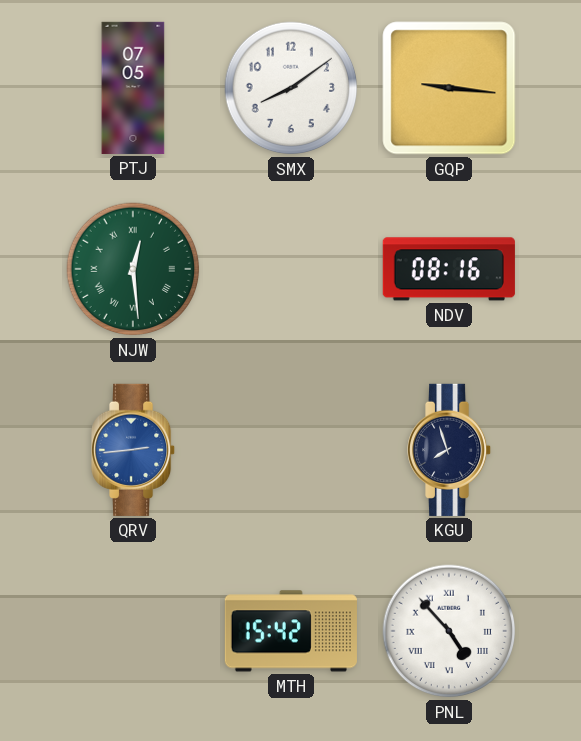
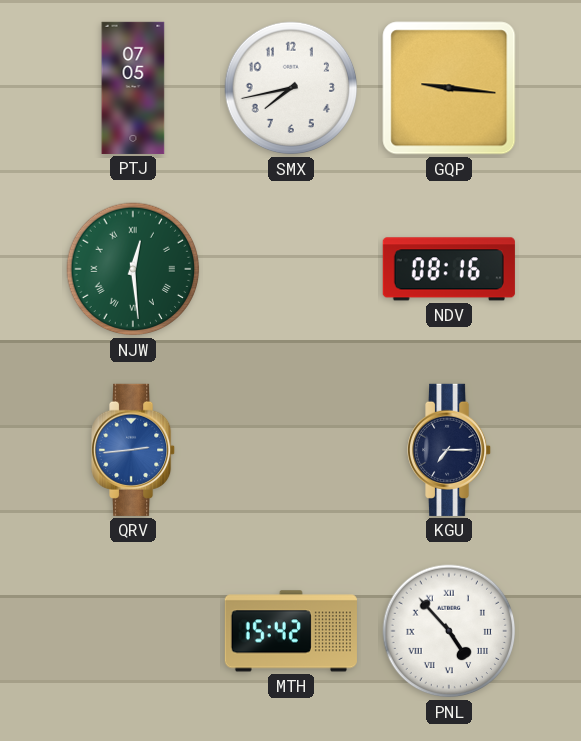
SMX: 8:09 -> 7:43 (291, 88)
KGU: 7:57 -> 7:15 (450, 450)
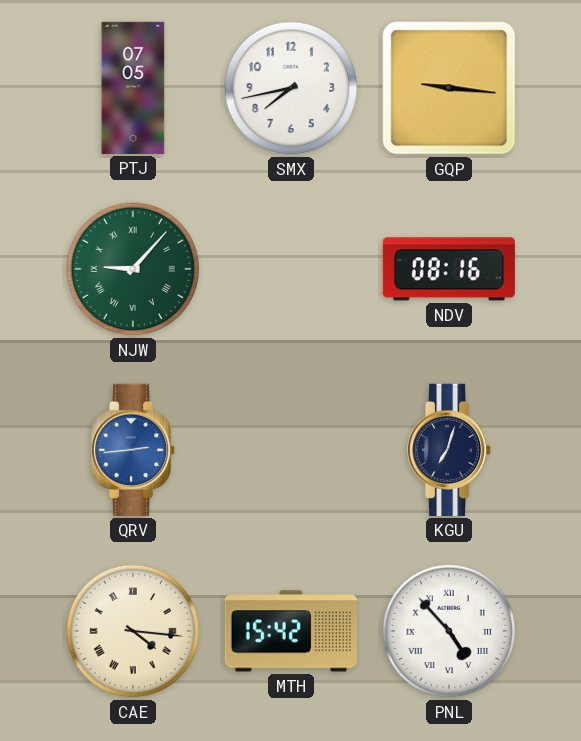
NJW: 12:29 -> 9:07 (133, 269)
KGU: 7:15 -> 7:03 (450, 450)
CAE: none -> 4:16 (133, 631)
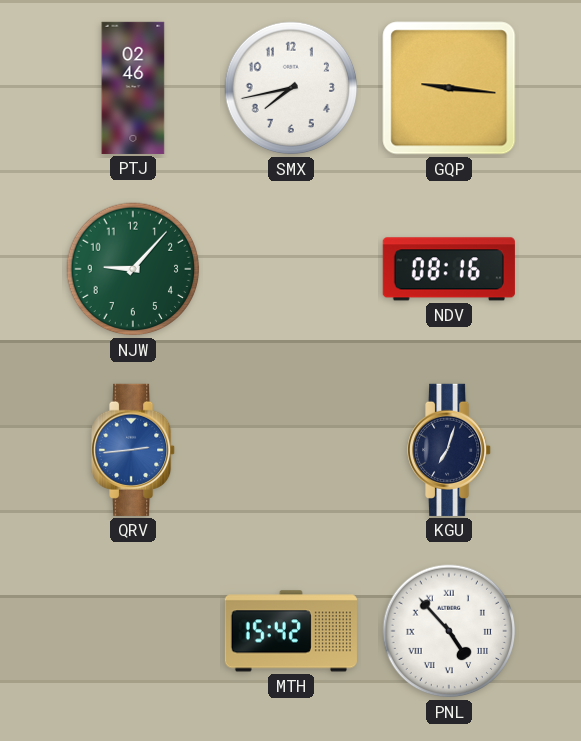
PTJ: 07:05 -> 02:46 (133, 88)
NJW numerals: Roman -> Arabic (133, 269)
CAE: 4:16 -> none (133, 631)
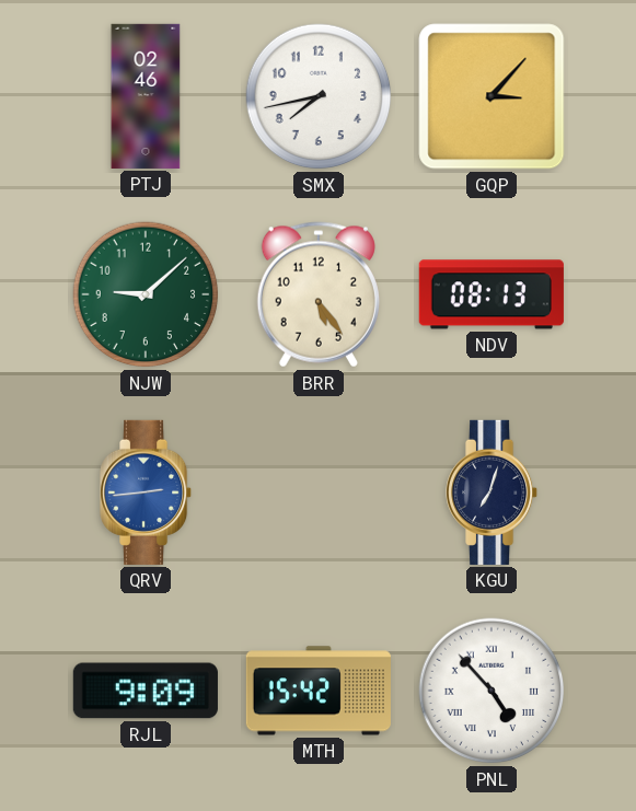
GQP: 9:16 -> 3:07 (492, 96)
NJW: 9:07 -> 9:08 (146, 294)
BRR: none -> 5:24 (319, 294)
NDV: 08:16 -> 08:13 (492, 294)
RJL: none -> 9:09 (146, 691)
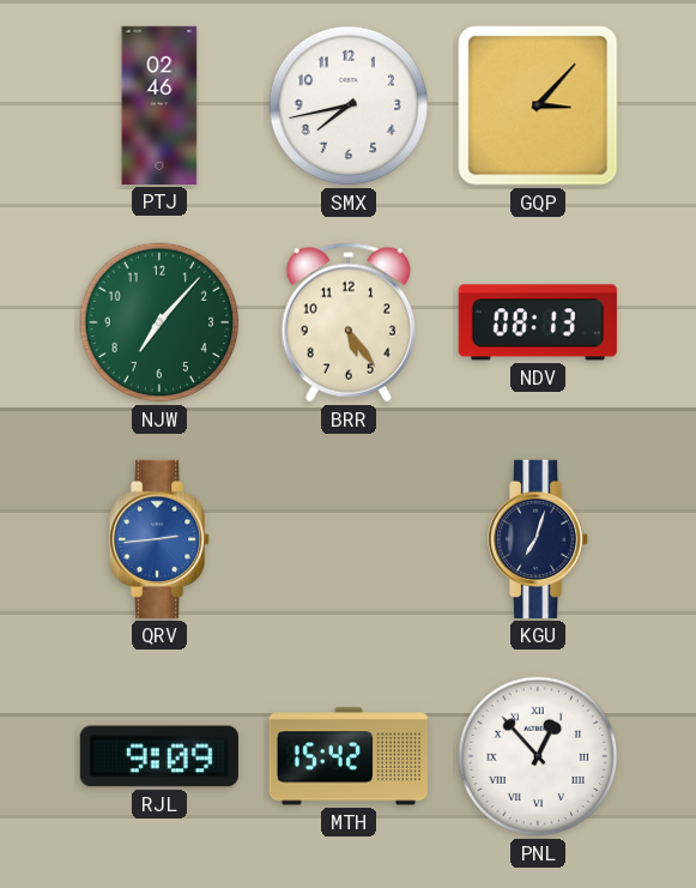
NJW: 9:08 -> 7:07 (159, 322)
PNL: 4:53 -> 12:53 (538, 756)
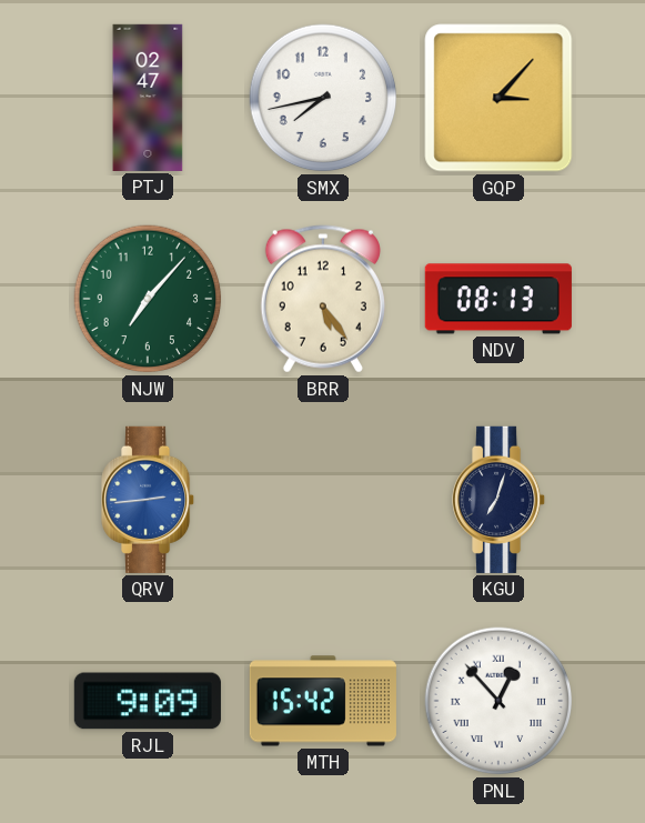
PTJ: 02:46 -> 02:47 (148, 98)
